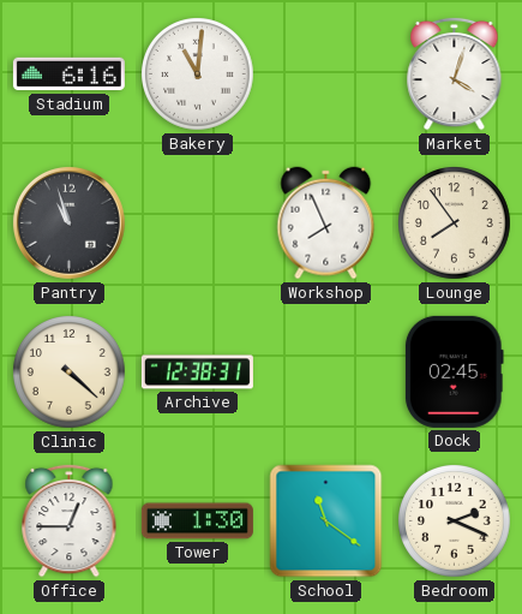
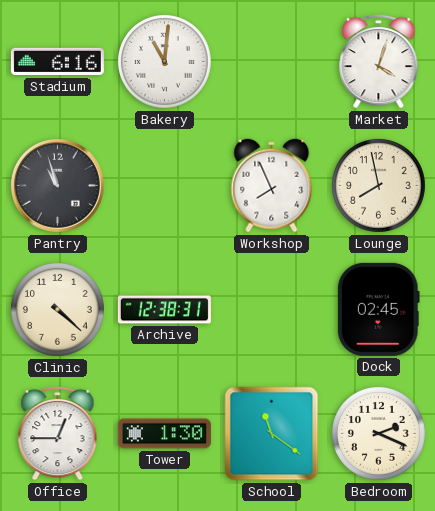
Lounge: 7:54 -> 7:58 (379, 186)
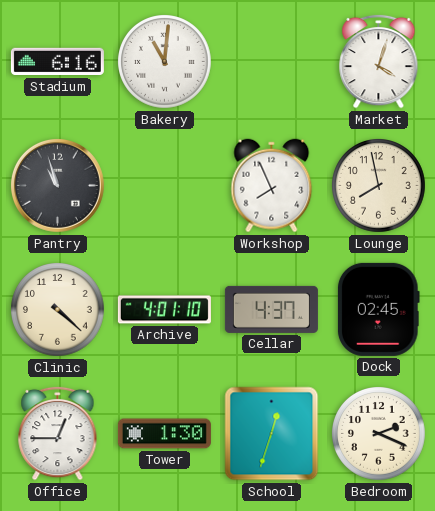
Archive: 12:38 -> 4:01 (164, 310)
Cellar: none -> 4:37 (271, 309)
School: 11:21 -> 12:33 (272, 434)
